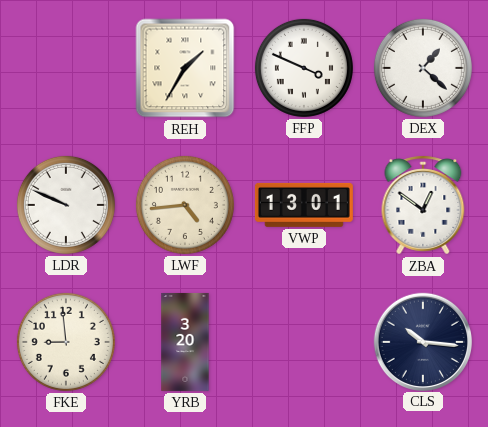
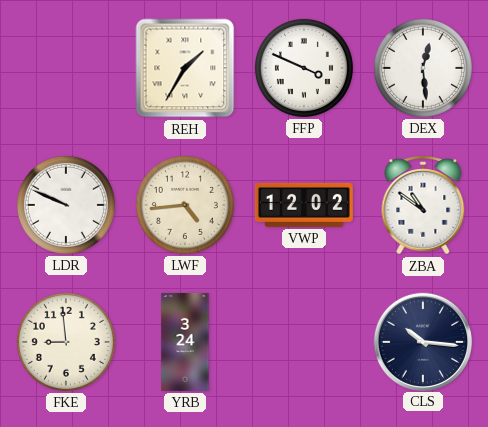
DEX: 1:22 -> 12:29 (423, 68)
VWP: 13:01 -> 12:02 (304, 205)
ZBA: 12:51 -> 10:51 (423, 205)
YRB: 3:20 -> 3:24 (185, 342)
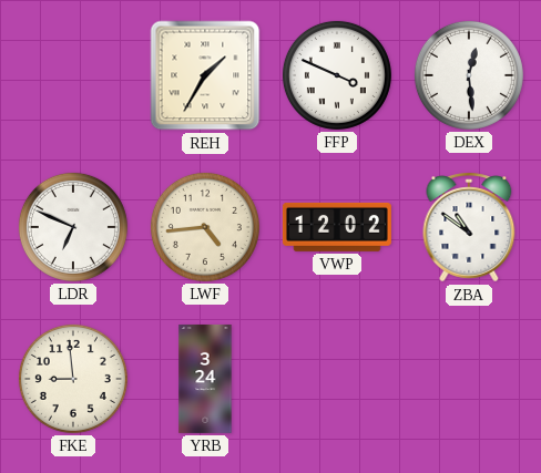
LDR: 9:49 -> 6:49 (73, 227)
CLS: 10:16 -> none (422, 341)
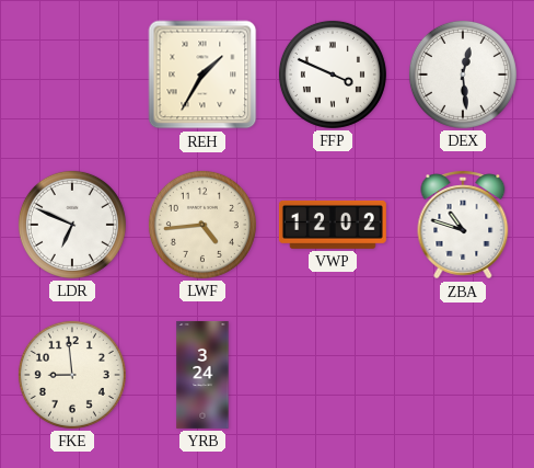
ZBA: 10:51 -> 10:48 (463, 225)
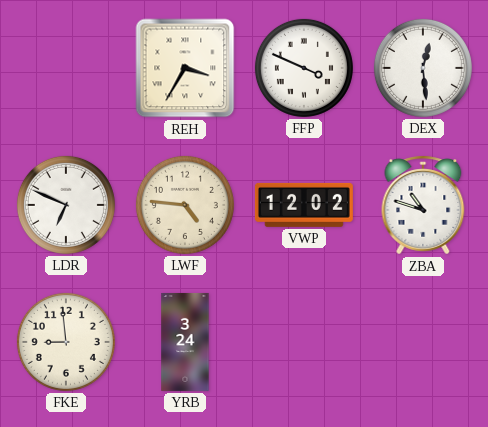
REH: 1:35 -> 3:35 (185, 68)
LWF: 4:44 -> 4:46 (185, 205)
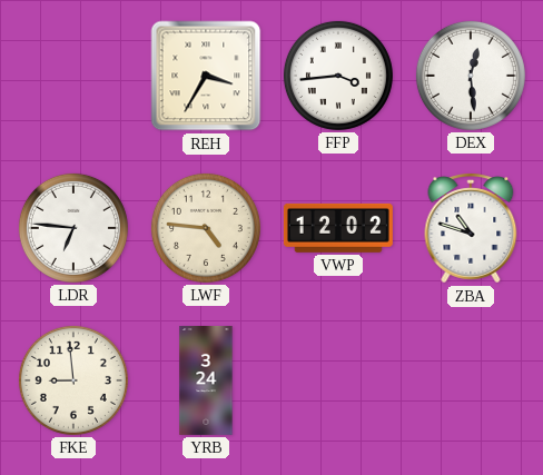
FFP: 3:49 -> 3:44 (338, 76)
LDR: 6:49 -> 6:46 (73, 228)
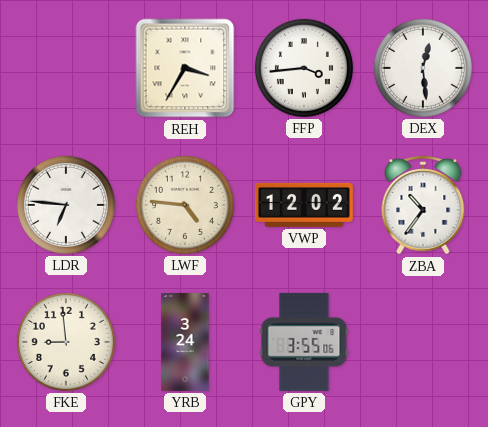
ZBA: 10:48 -> 10:36 (423, 205)
GPY: none -> 3:55 (304, 342)
